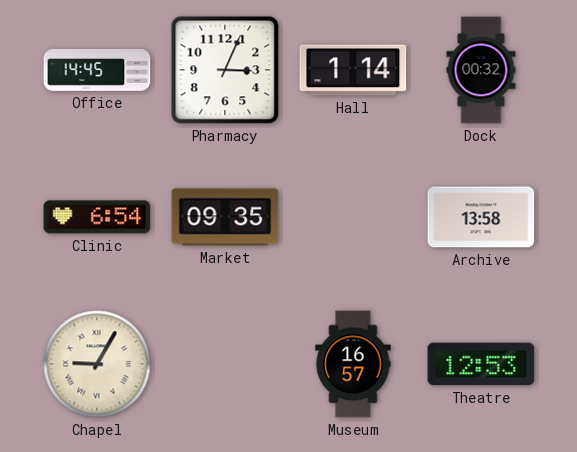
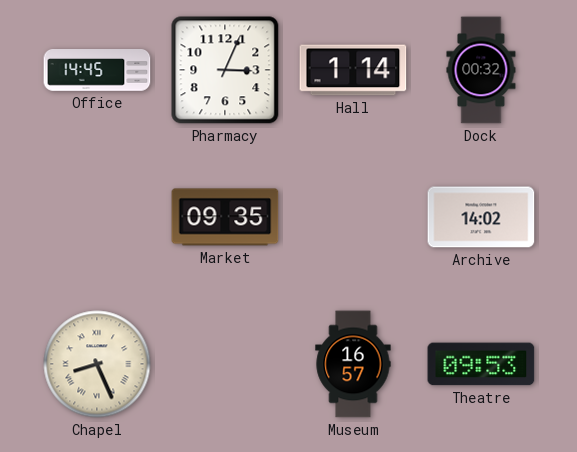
Clinic: 6:54 -> none (97, 217)
Archive: 13:58 -> 14:02 (481, 217)
Chapel: 9:05 -> 8:26 (97, 364)
Theatre: 12:53 -> 09:53 (481, 364)
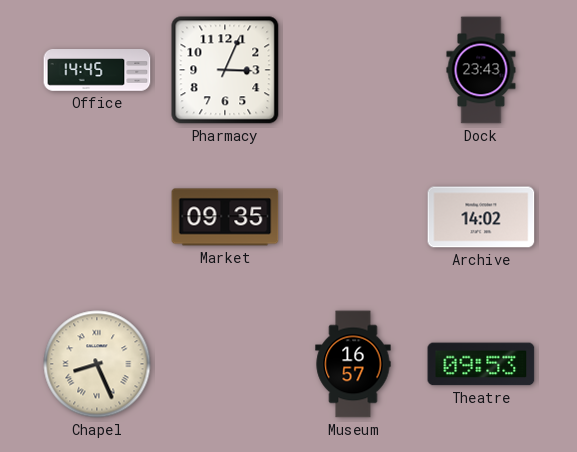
Hall: 1:14 -> none (353, 70)
Dock: 00:32 -> 23:43 (481, 70)
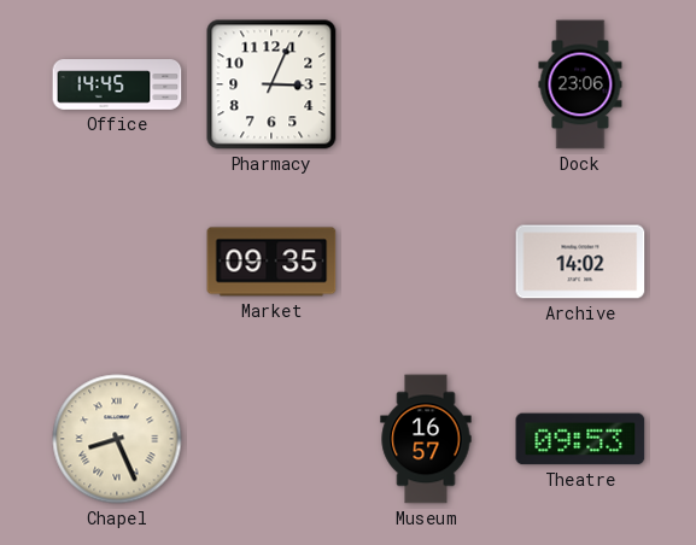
Dock: 23:43 -> 23:06 (580, 84)
